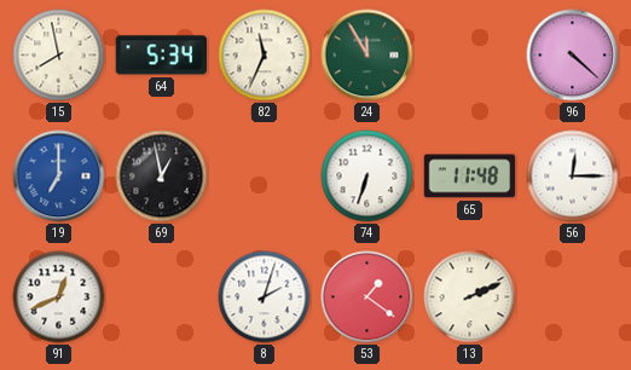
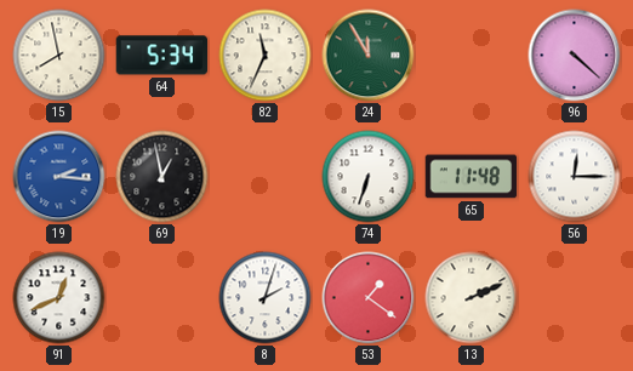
19: 7:00 -> 2:16 (59, 177)
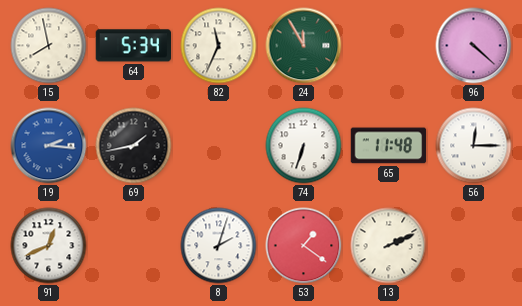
69: 12:58 -> 1:43 (134, 146)
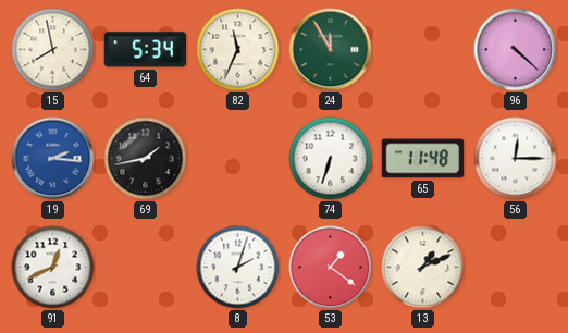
13: 2:11 -> 1:11 (423, 268)
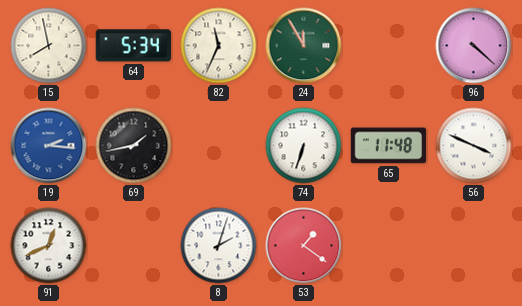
56: 12:15 -> 3:49 (474, 146)
13: 1:11 -> none (423, 268)
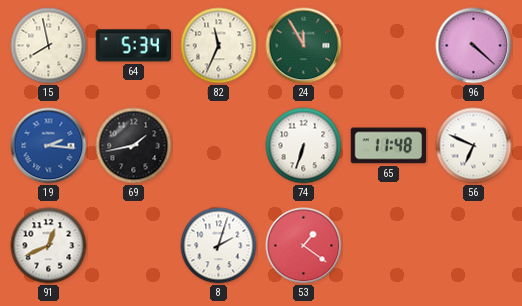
56: 3:49 -> 6:49 (474, 146)
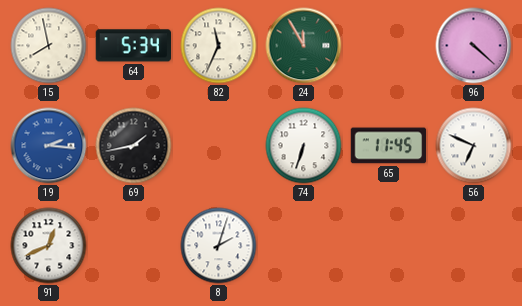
65: 11:48 -> 11:45 (389, 146)
53: 1:21 -> none (304, 246)
